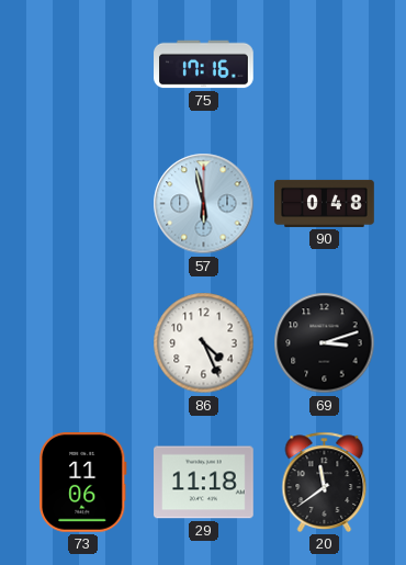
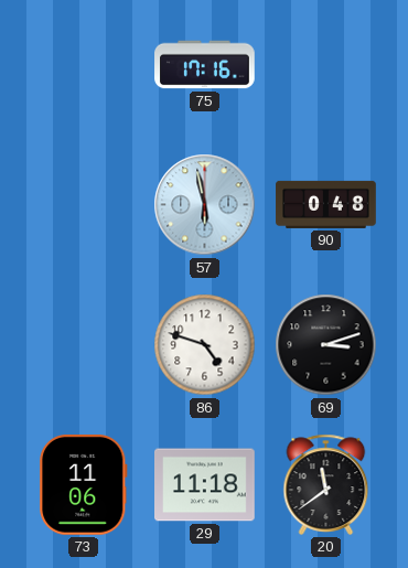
86: 4:26 -> 4:48 (205, 345)
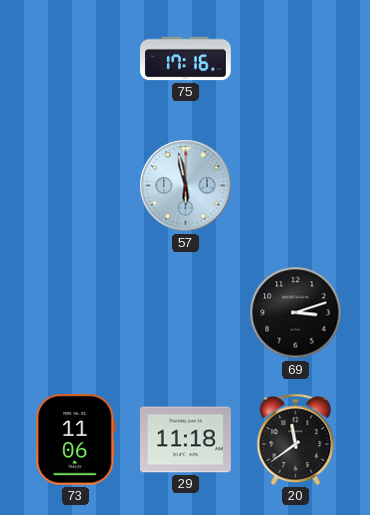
90: 0:48 -> none (326, 204)
86: 4:48 -> none (205, 345)
